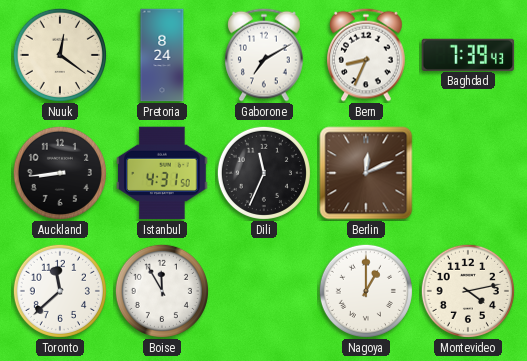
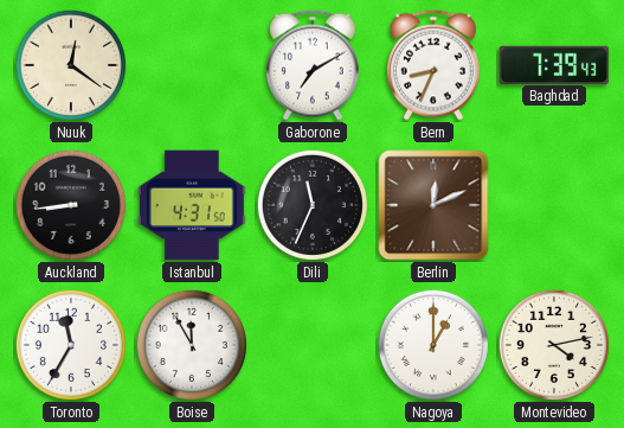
Pretoria: 8:24 -> none (162, 55)
Toronto: 11:38 -> 11:35 (71, 345)
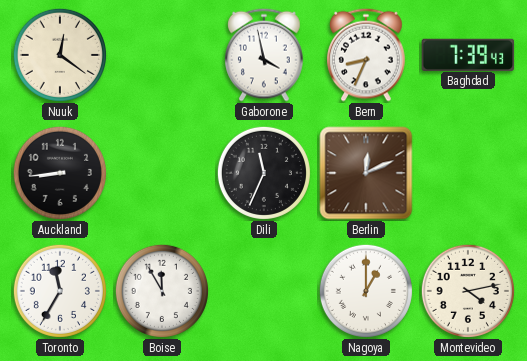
Gaborone: 7:10 -> 3:58 (265, 55)
Istanbul: 4:31 -> none (192, 205)
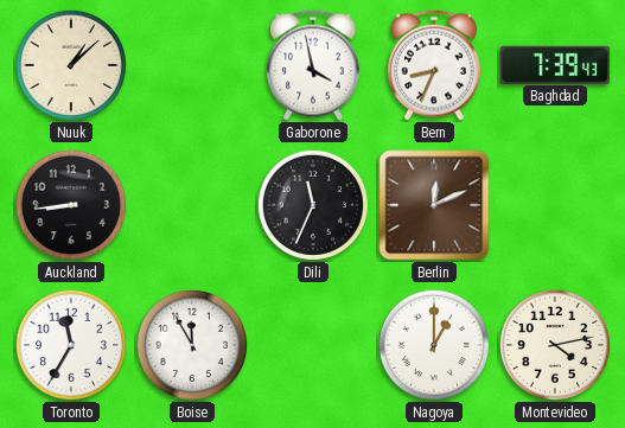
Nuuk: 12:21 -> 1:08 (71, 65)
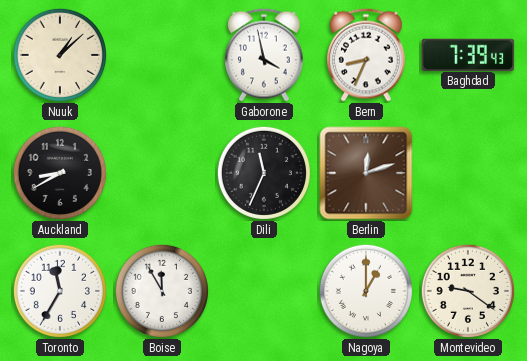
Auckland: 8:44 -> 8:40 (60, 173)
Berlin: 12:11 -> 12:12 (366, 173)
Montevideo: 4:13 -> 9:21 (468, 291)
